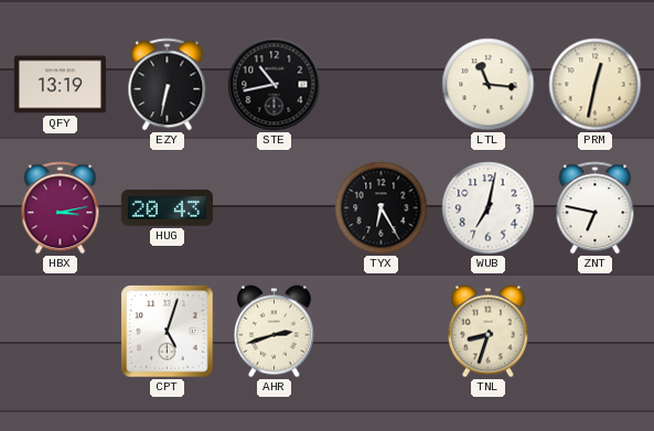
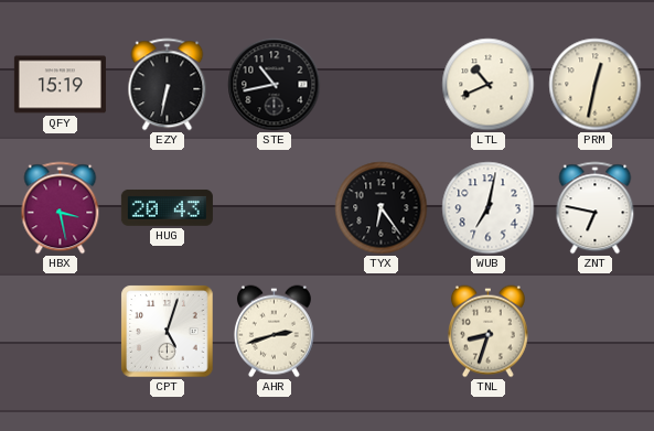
QFY: 13:19 -> 15:19 (60, 85)
LTL: 11:16 -> 10:41 (489, 85)
HBX: 3:13 -> 3:28 (61, 208)
TYX: 6:25 -> 6:24 (382, 208)
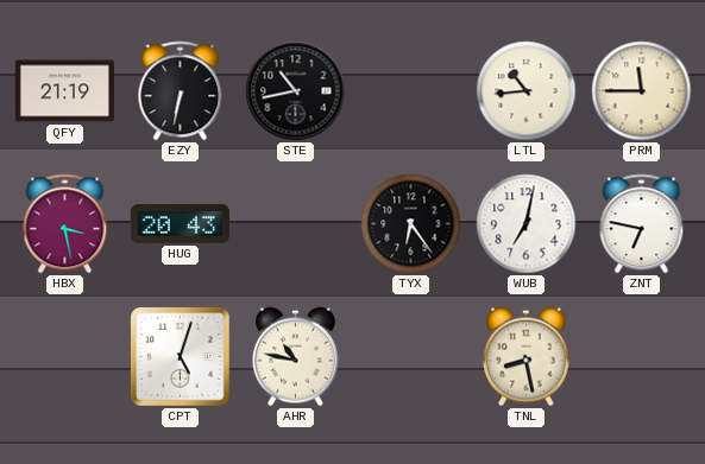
QFY: 15:19 -> 21:19 (64, 91)
LTL: 10:41 -> 10:44 (527, 91)
PRM: 12:32 -> 11:45 (642, 91)
AHR: 2:42 -> 10:47 (295, 357)
TNL: 8:33 -> 8:28 (525, 357)
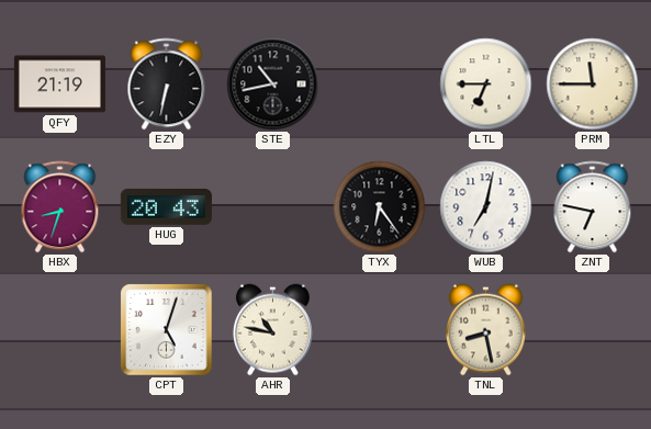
LTL: 10:44 -> 6:45 (486, 84)
HBX: 3:28 -> 8:33 (60, 207)
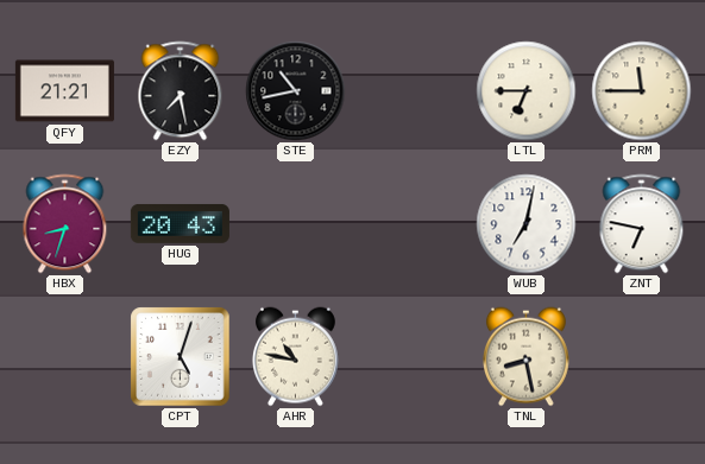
QFY: 21:19 -> 21:21 (64, 91)
EZY: 6:32 -> 7:28 (181, 91)
TYX: 6:24 -> none (380, 207)
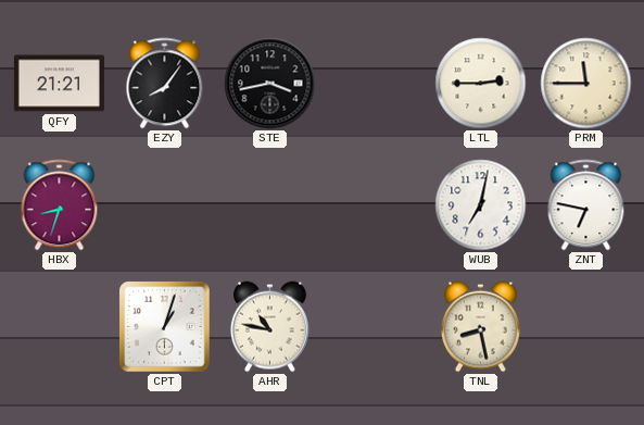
EZY: 7:28 -> 8:06 (165, 84)
STE: 10:43 -> 3:43 (270, 84)
LTL: 6:45 -> 2:45 (481, 84)
HUG: 20:43 -> none (180, 224)
CPT: 5:03 -> 1:03 (165, 327)
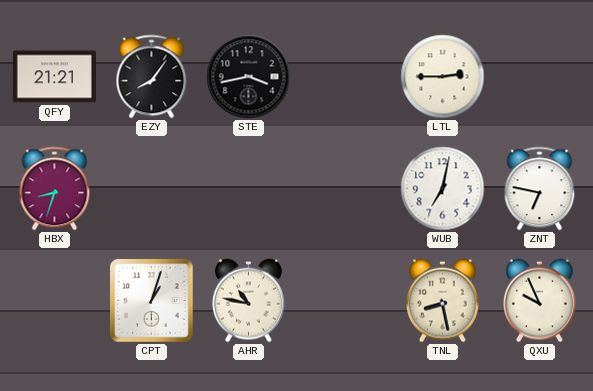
PRM: 11:45 -> none (586, 84)
QXU: none -> 9:56 (539, 301)
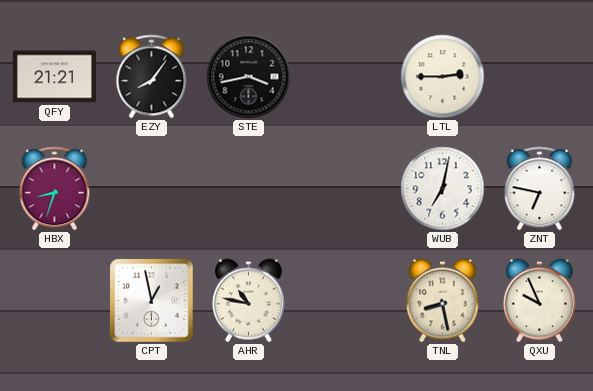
CPT: 1:03 -> 12:58 (152, 301)
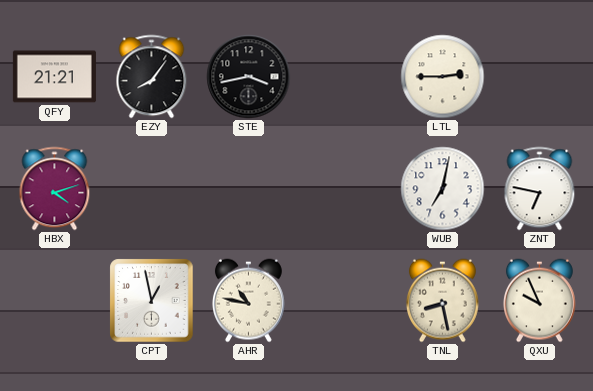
HBX: 8:33 -> 4:12 (55, 189)
